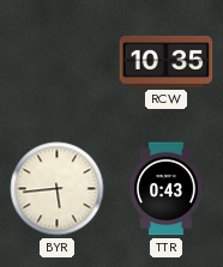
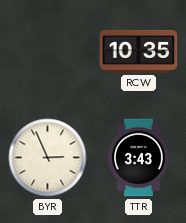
BYR: 5:44 -> 2:56 (48, 158)
TTR: 0:43 -> 3:43 (139, 158)
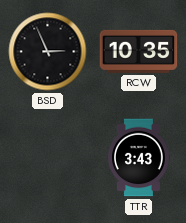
BSD: none -> 2:56 (48, 52)
BYR: 2:56 -> none (48, 158)
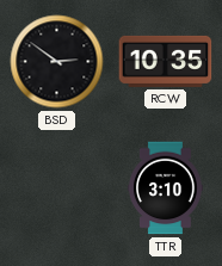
BSD: 2:56 -> 2:51 (57, 62)
TTR: 3:43 -> 3:10 (166, 188)
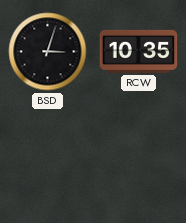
BSD: 2:51 -> 3:03 (48, 52)
TTR: 3:10 -> none (166, 188)
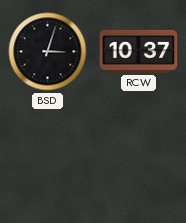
RCW: 10:35 -> 10:37 (139, 51)
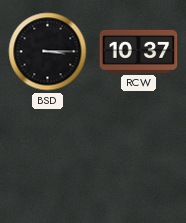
BSD: 3:03 -> 3:15 (48, 52)
